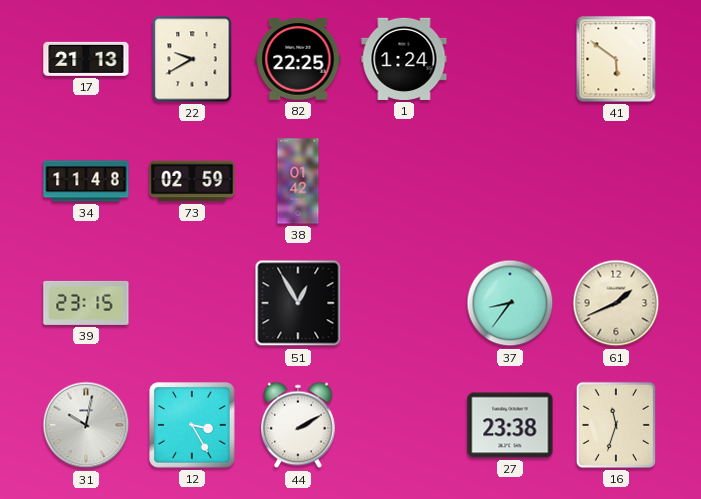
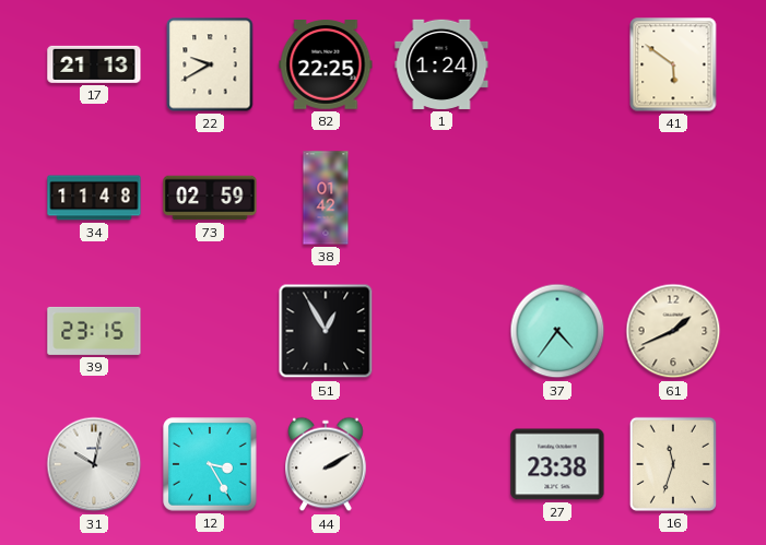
37: 8:36 -> 4:36 (557, 331)
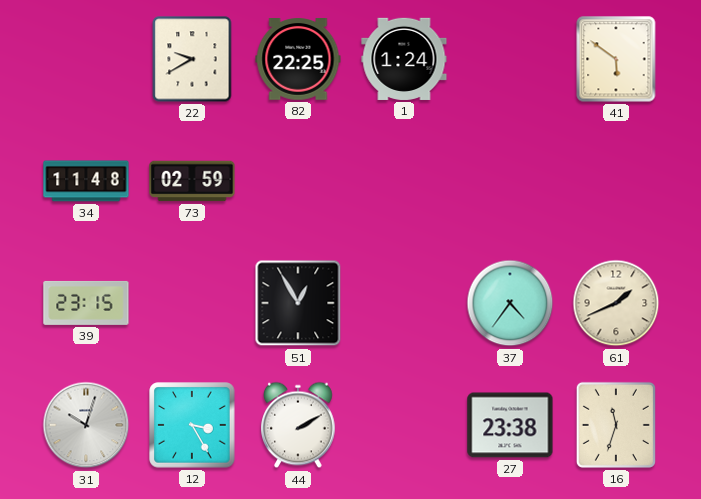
17: 21:13 -> none (94, 64)
38: 01:42 -> none (326, 198)
31: 10:02 -> 10:03 (86, 425)
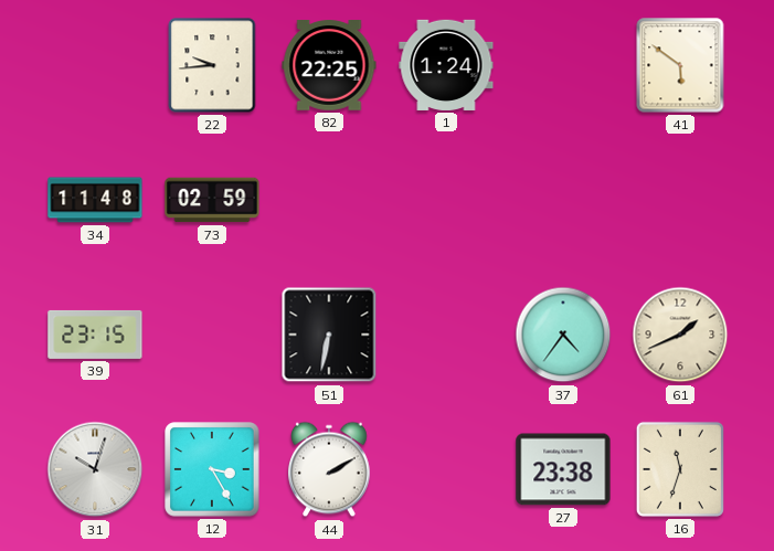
22: 9:40 -> 9:44 (212, 65)
51: 12:55 -> 6:32 (329, 335)
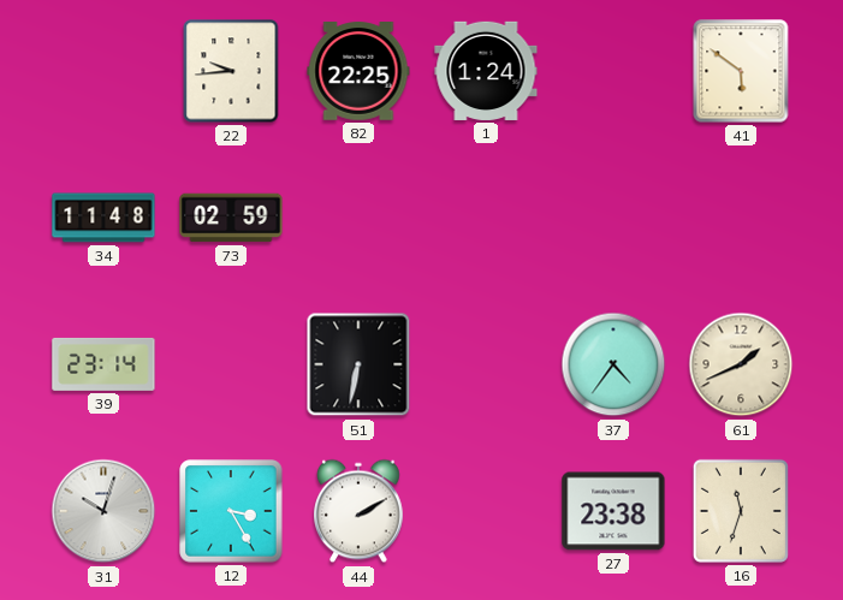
39: 23:15 -> 23:14 (103, 364)
